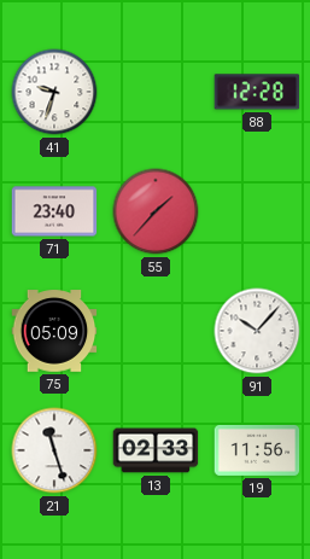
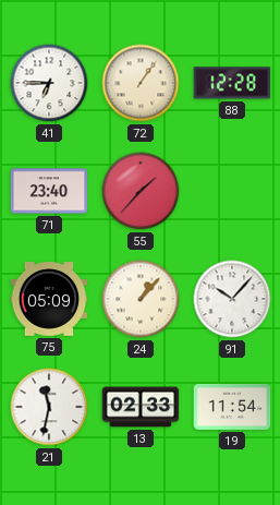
41: 9:33 -> 6:45 (49, 83)
72: none -> 1:06 (141, 83)
24: none -> 1:07 (141, 299)
21: 11:27 -> 11:32 (49, 407)
19: 11:56 -> 11:54 (232, 407)
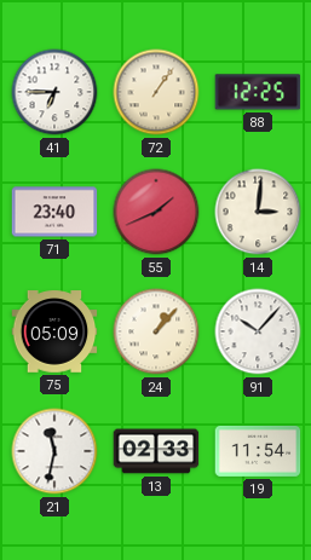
88: 12:28 -> 12:25 (258, 92)
55: 1:37 -> 1:41 (156, 212)
14: none -> 3:01 (258, 212)
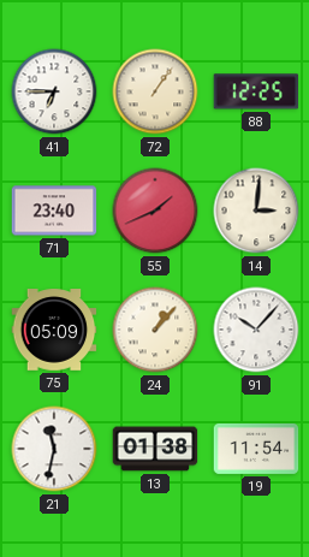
13: 02:33 -> 01:38 (155, 449)
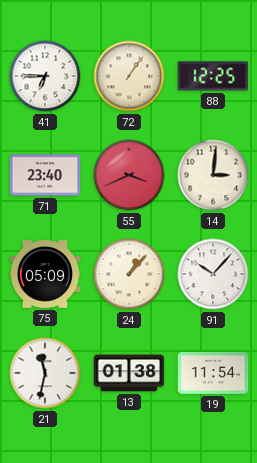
55: 1:41 -> 3:41 (129, 175)
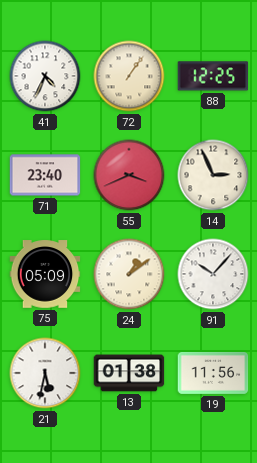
41: 6:45 -> 4:34 (45, 76)
14: 3:01 -> 2:56 (213, 175)
24: 1:07 -> 1:09 (129, 274)
21: 11:32 -> 5:32 (45, 373)
19: 11:54 -> 11:56 (213, 373)
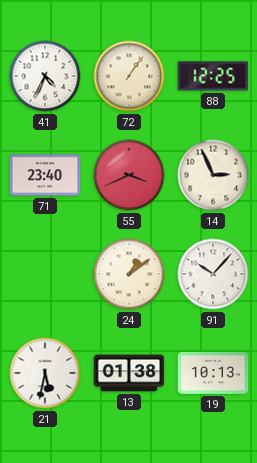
75: 05:09 -> none (45, 274)
19: 11:56 -> 10:13 (213, 373)
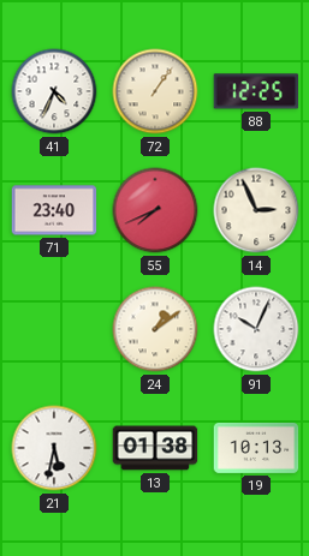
55: 3:41 -> 7:41 (155, 210)
91: 10:07 -> 10:04 (256, 329)
